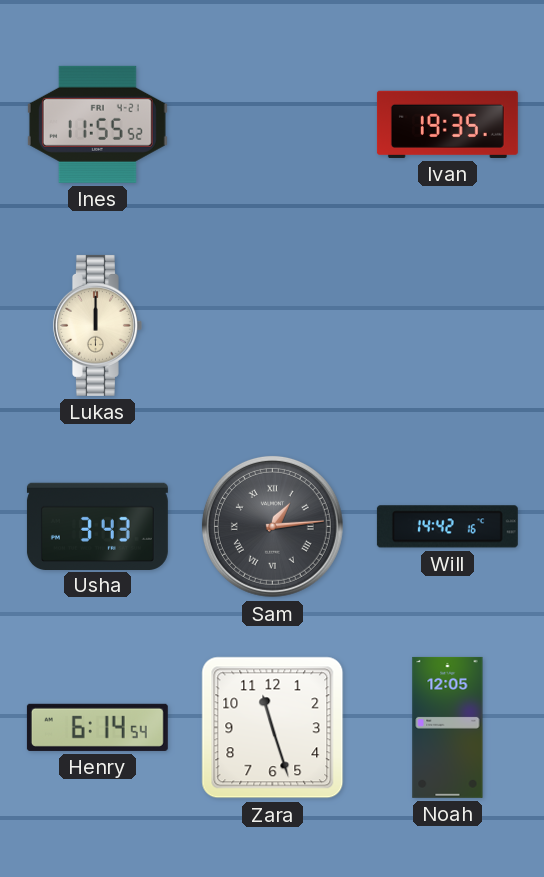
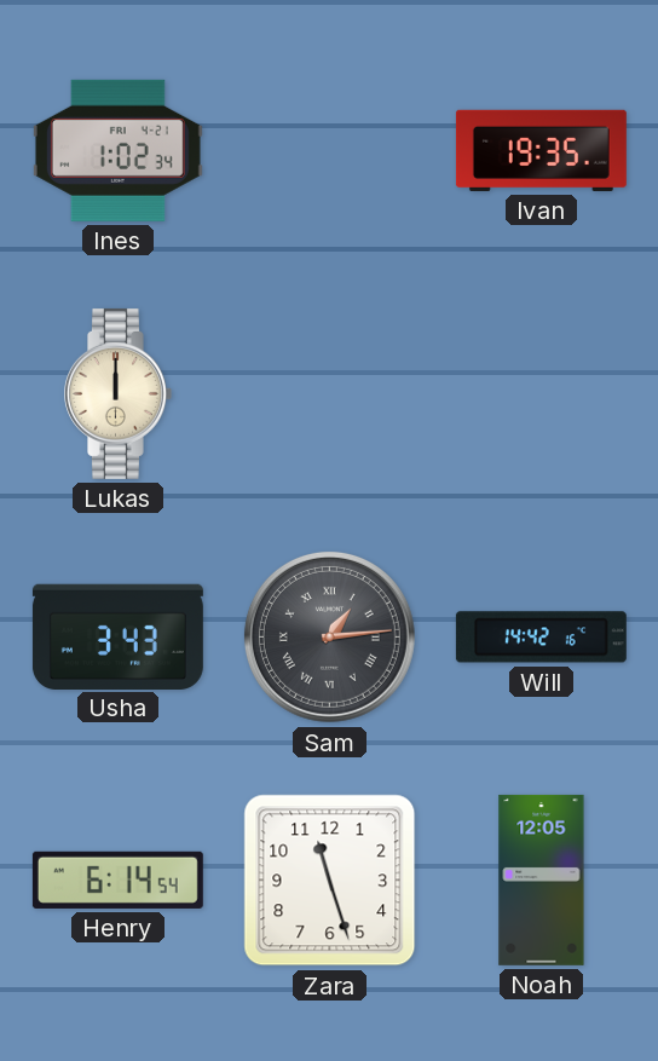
Ines: 11:55 -> 1:02 (117, 150)
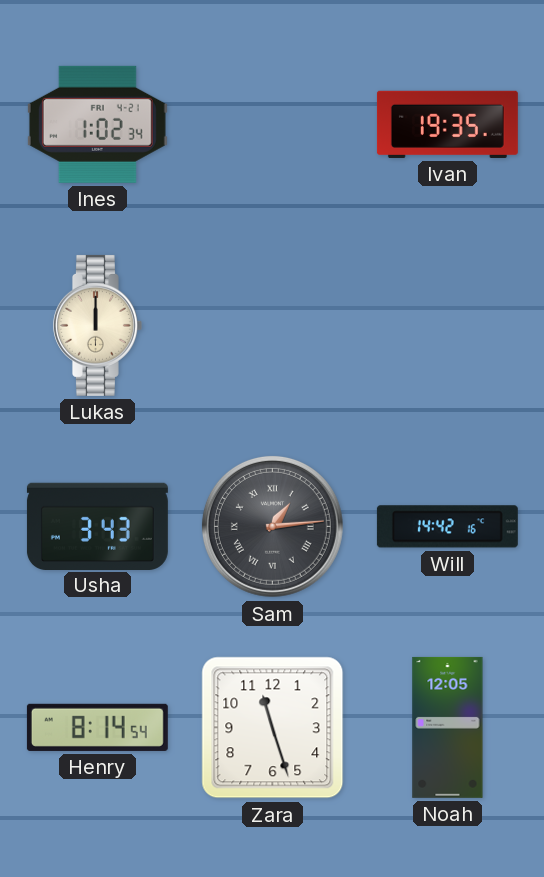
Henry: 6:14 -> 8:14 (97, 727)
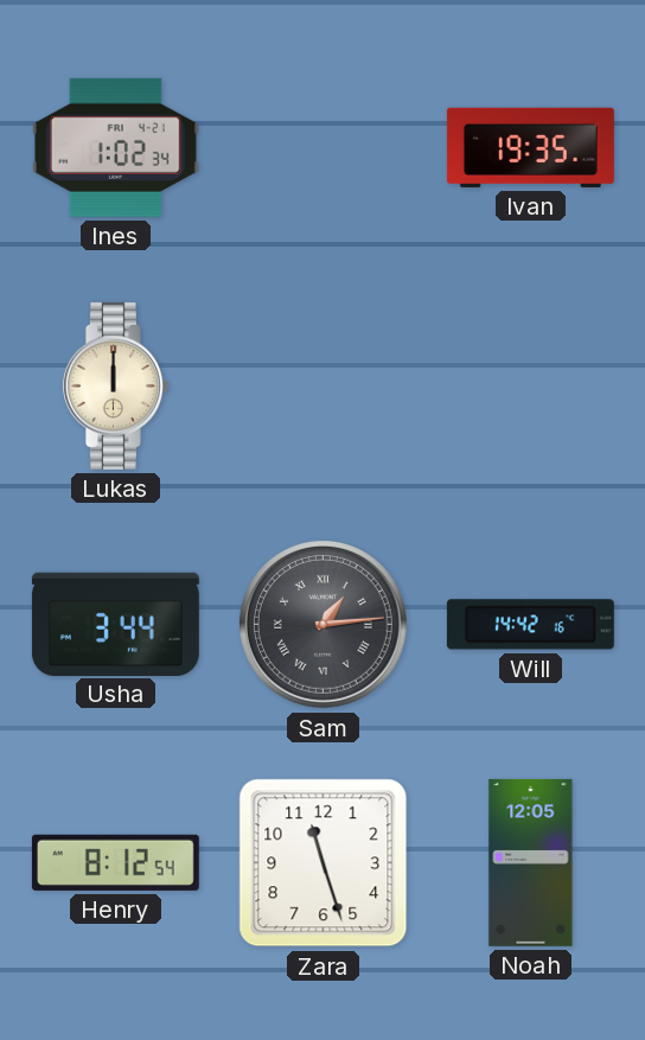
Usha: 3:43 -> 3:44 (115, 624)
Henry: 8:14 -> 8:12 (115, 862)
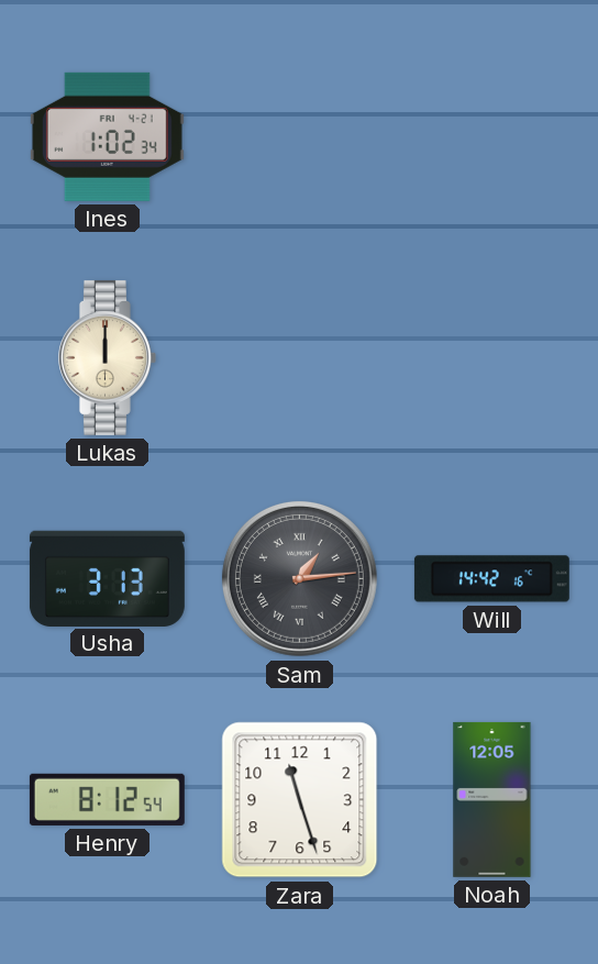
Ivan: 19:35 -> none (530, 147)
Usha: 3:44 -> 3:13 (107, 578)
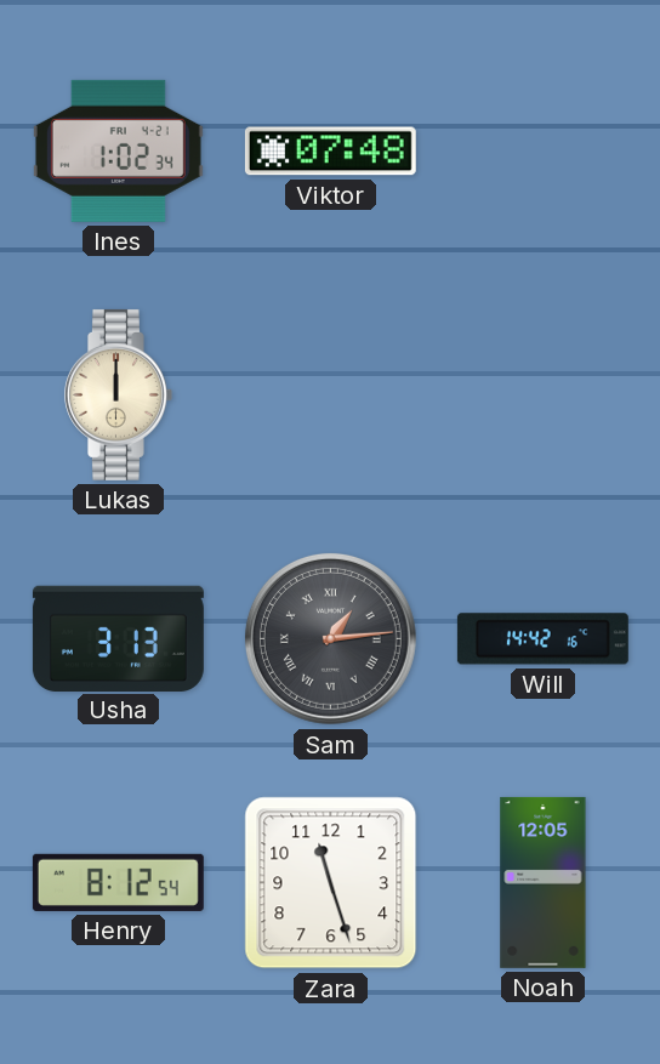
Viktor: none -> 07:48 (330, 152)
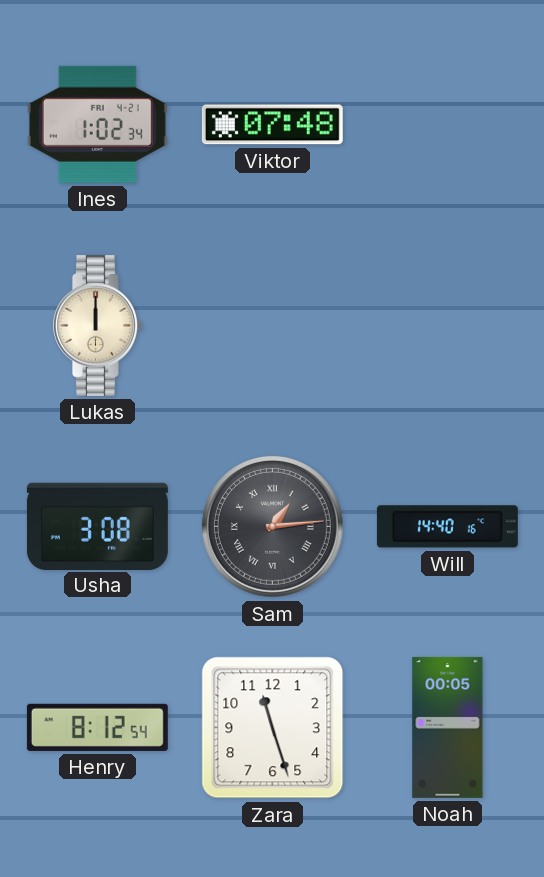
Usha: 3:13 -> 3:08 (97, 526)
Will: 14:42 -> 14:40 (447, 527)
Noah: 12:05 -> 00:05 (448, 727)
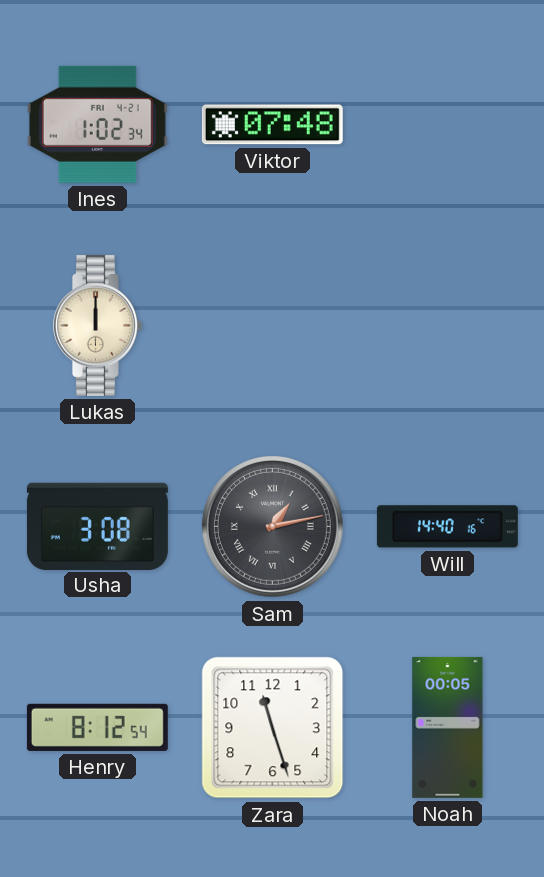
Sam: 1:14 -> 1:13 (272, 526)
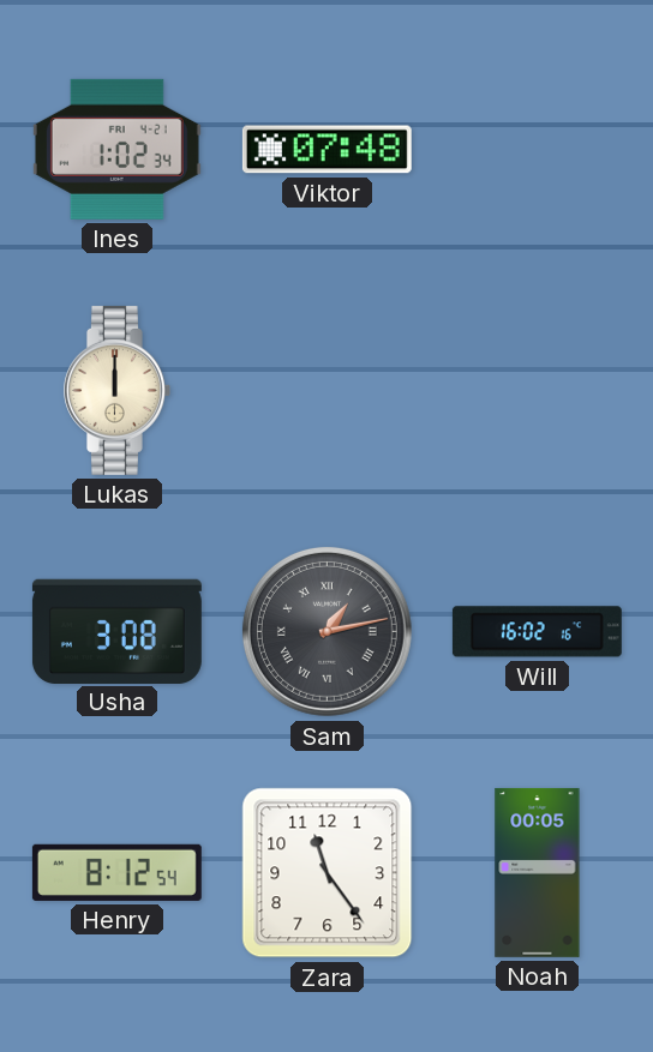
Will: 14:40 -> 16:02 (537, 632)
Zara: 11:27 -> 11:24 (328, 873)
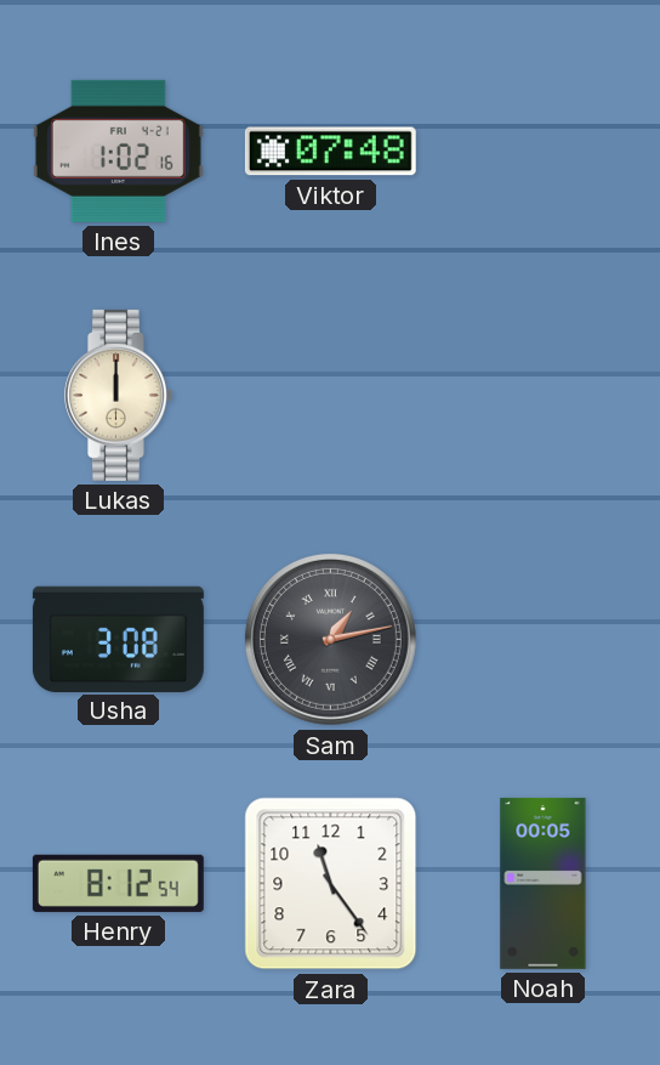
Ines: 1:02:34 -> 1:02:16 (118, 151)
Will: 16:02 -> none (537, 632)
